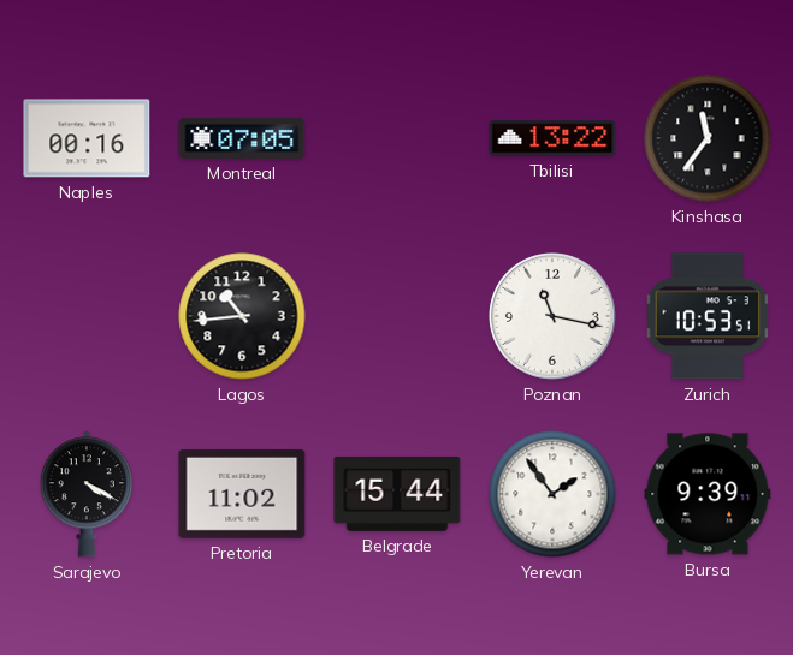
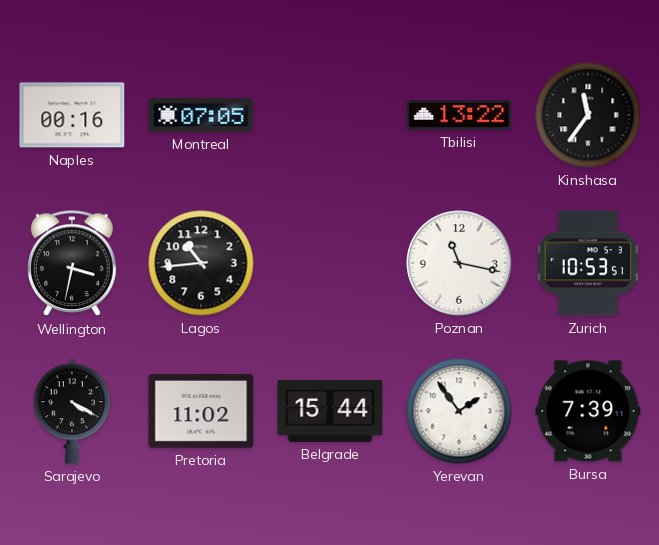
Wellington: none -> 3:32 (72, 264)
Bursa: 9:39 -> 7:39 (588, 411)
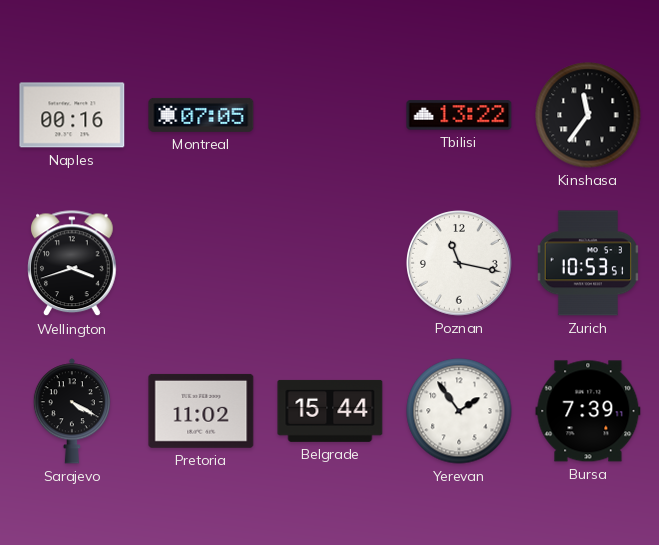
Wellington: 3:32 -> 3:42 (72, 264)
Lagos: 10:44 -> none (201, 263)
